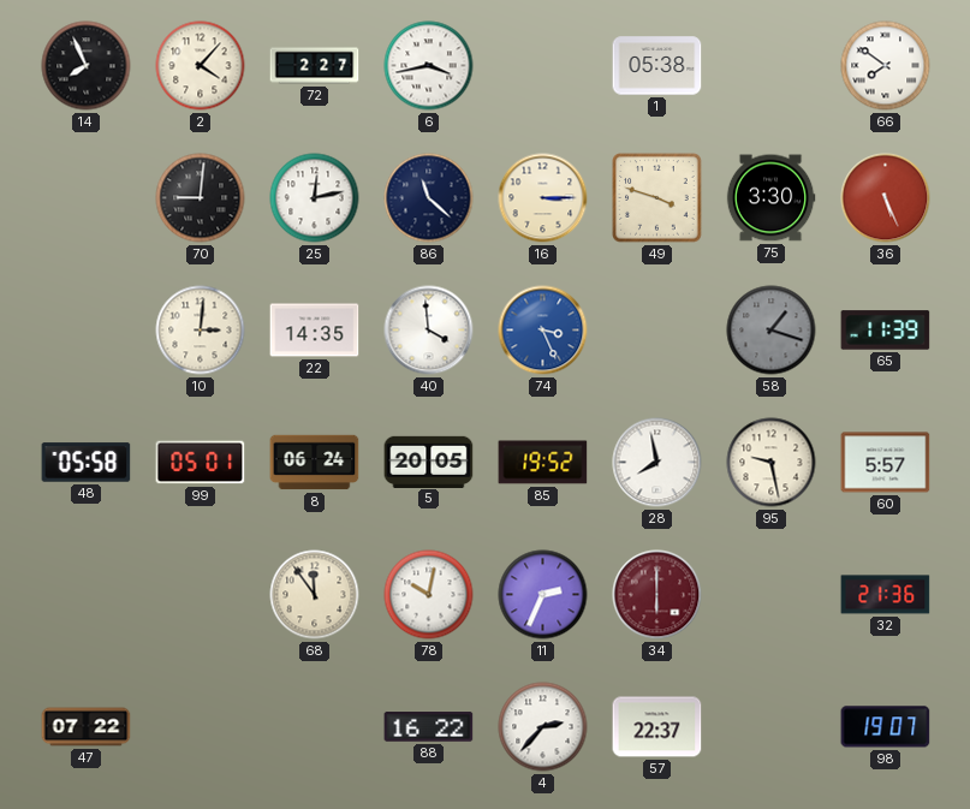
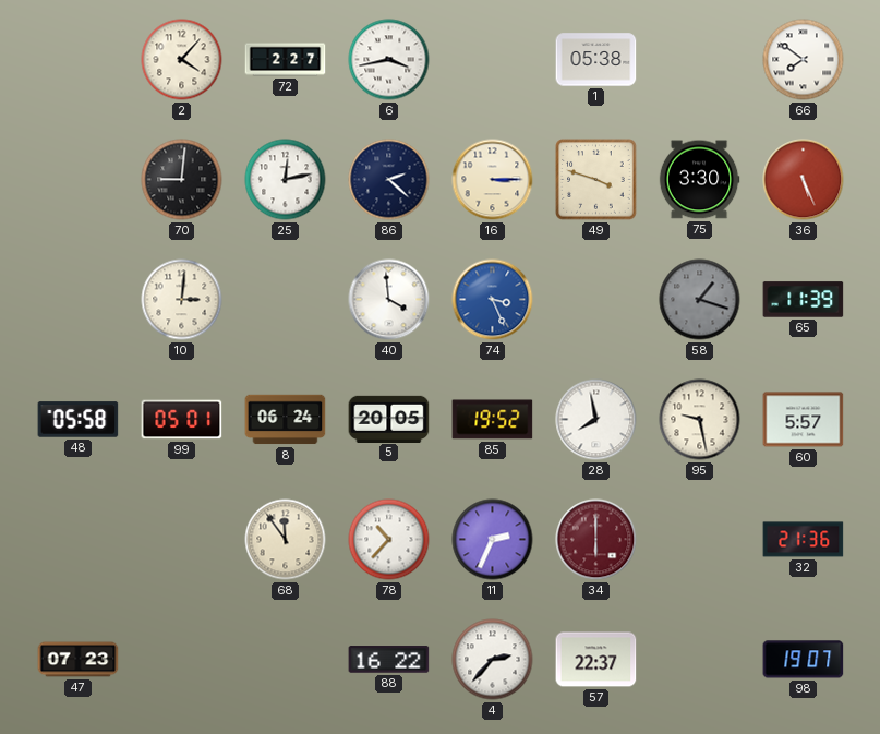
14: 7:56 -> none (87, 66)
86: 11:22 -> 2:22 (389, 180)
22: 14:35 -> none (315, 331)
78: 10:02 -> 10:37 (389, 540)
47: 07:22 -> 07:23 (79, 660)
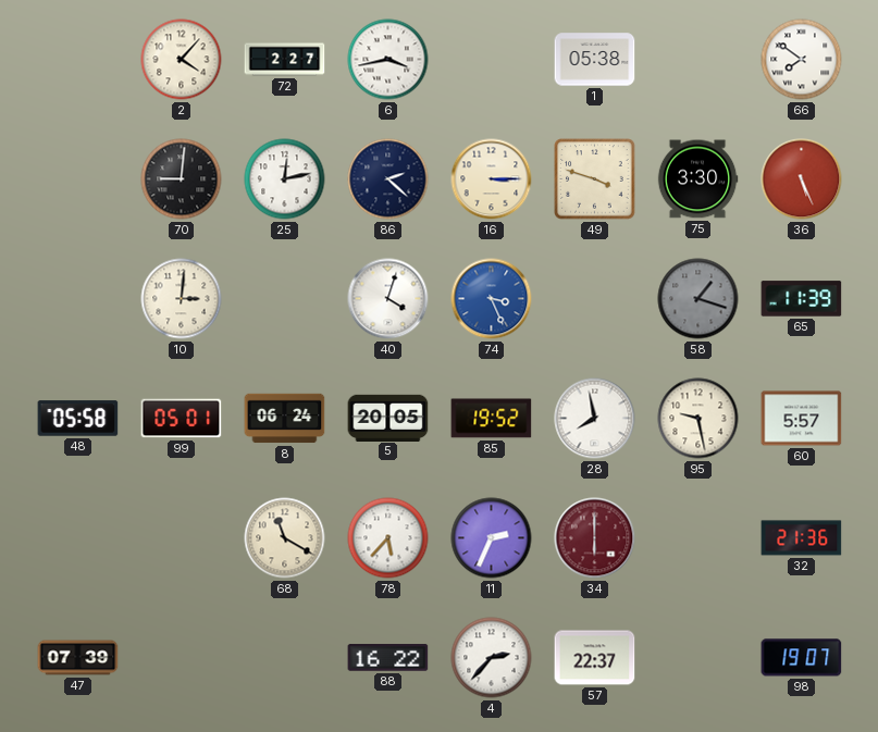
40: 3:59 -> 4:03 (388, 299)
68: 11:54 -> 11:20 (285, 538)
78: 10:37 -> 5:37 (388, 538)
47: 07:23 -> 07:39 (78, 658)
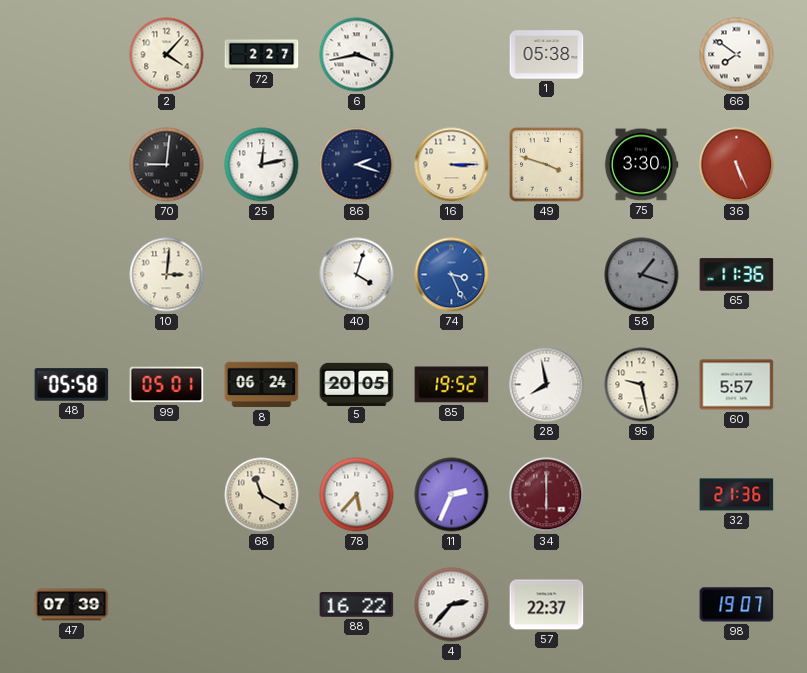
86: 2:22 -> 2:18 (357, 165)
65: 11:39 -> 11:36 (737, 275)
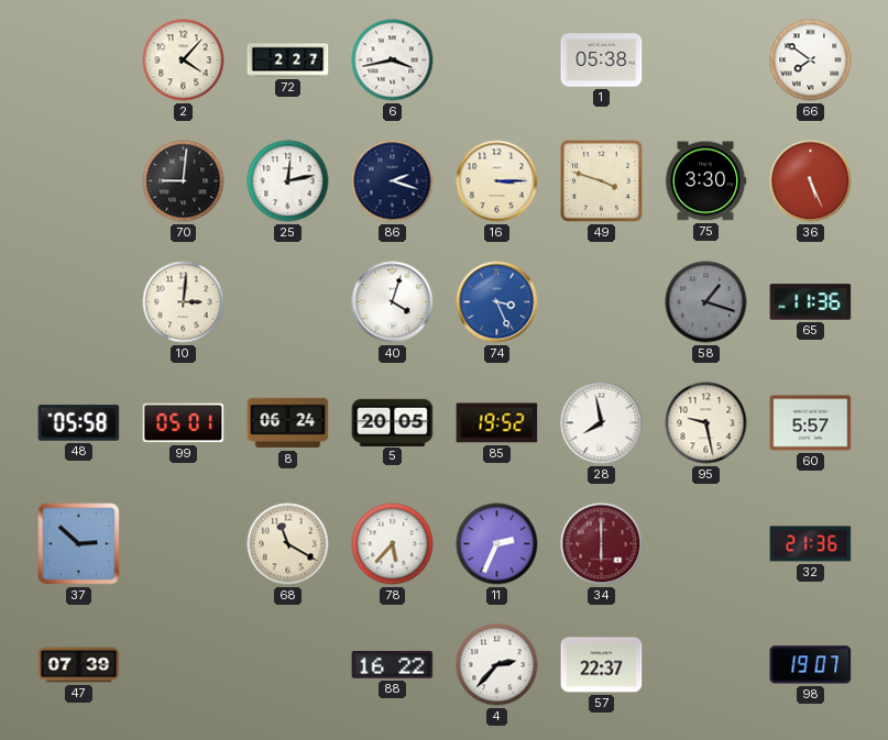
37: none -> 2:52 (79, 544)
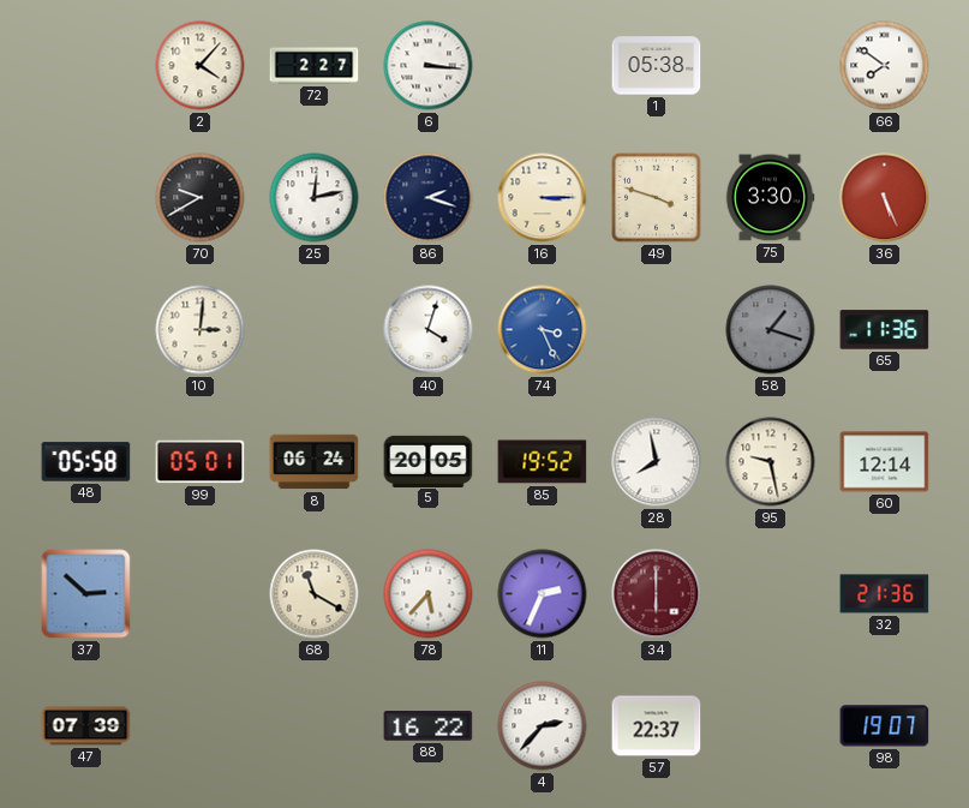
6: 3:43 -> 3:16 (429, 66)
70: 9:01 -> 9:40 (201, 198)
60: 5:57 -> 12:14 (885, 462)
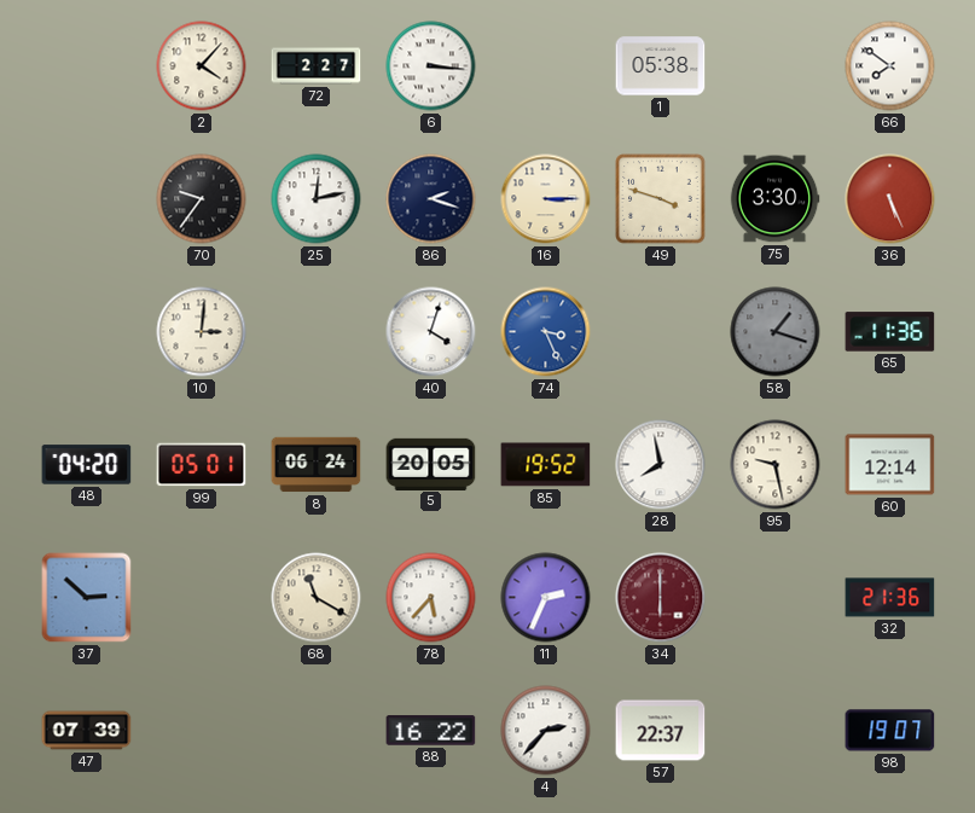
70: 9:40 -> 9:36 (202, 199)
48: 05:58 -> 04:20 (87, 465)
